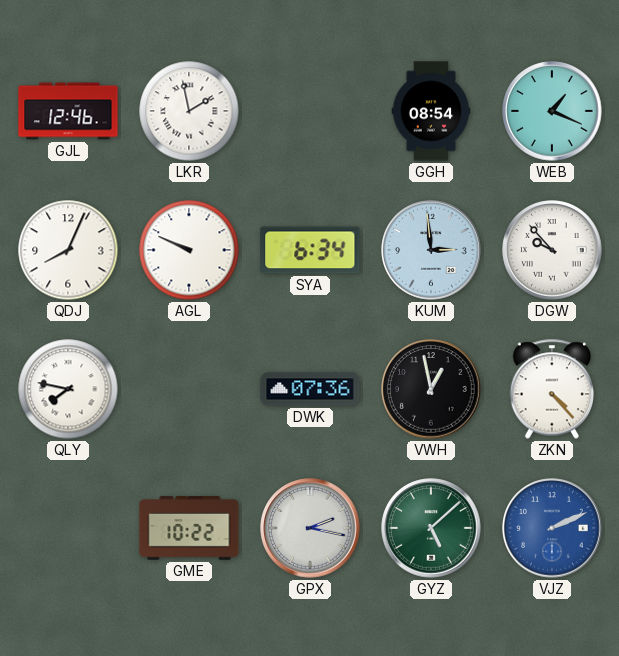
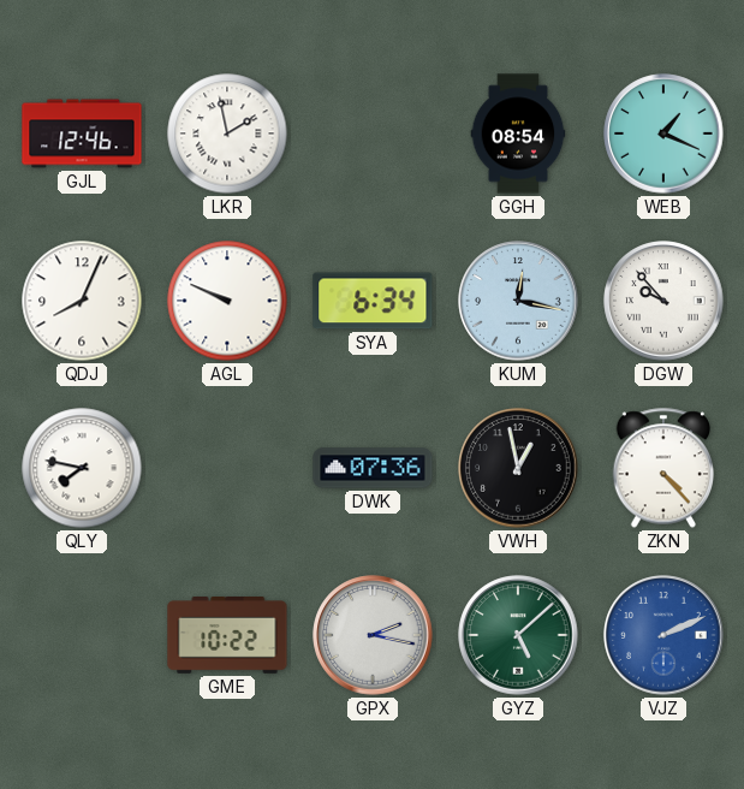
KUM: 2:59 -> 12:17 (518, 301)
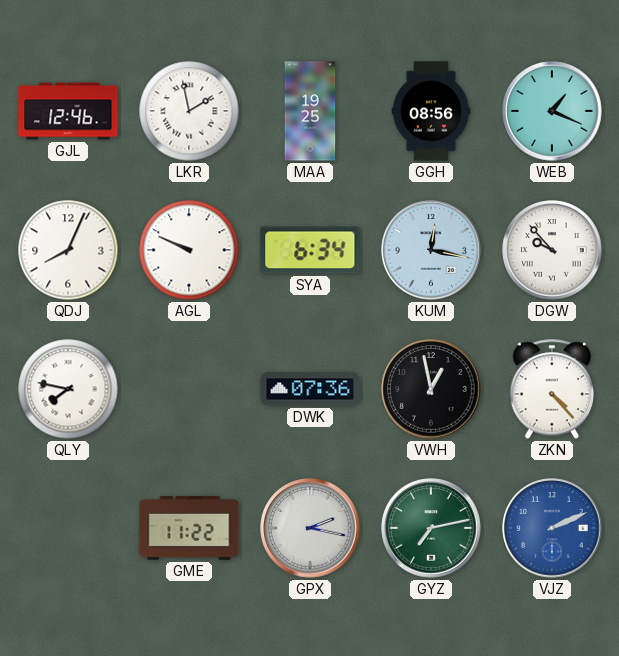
MAA: none -> 19:25 (310, 111)
GGH: 08:54 -> 08:56 (431, 111)
GME: 10:22 -> 11:22 (189, 529)
GYZ: 5:08 -> 7:13 (431, 528)
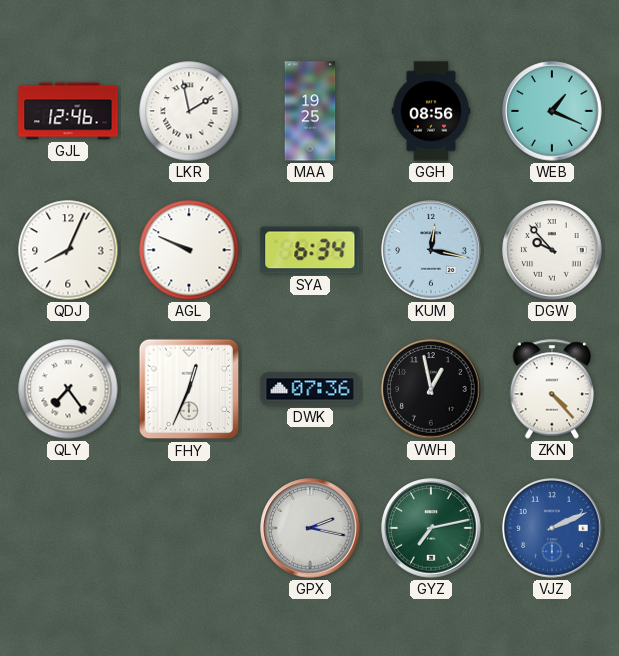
QLY: 7:47 -> 7:24 (68, 389)
FHY: none -> 12:34 (189, 389)
GME: 11:22 -> none (189, 529)
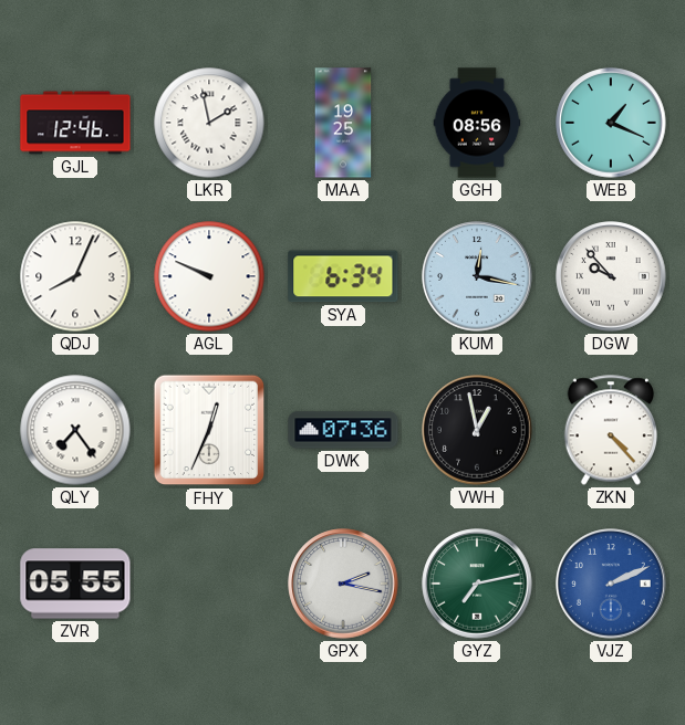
ZVR: none -> 05:55 (75, 584)
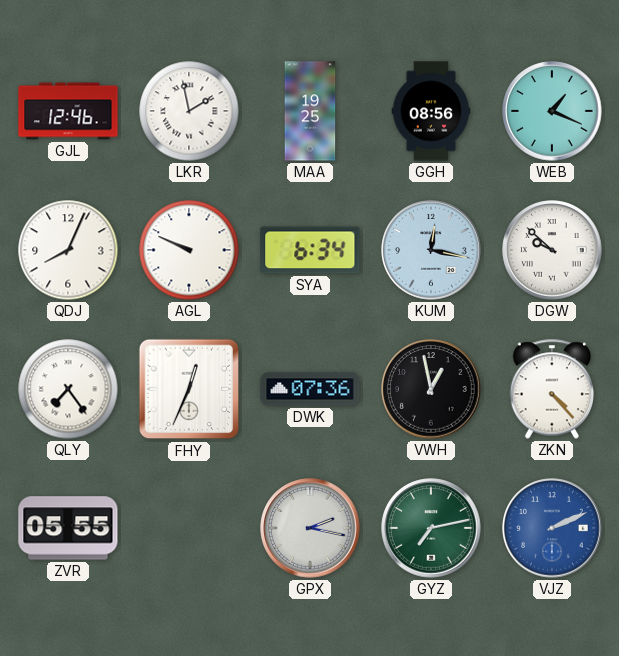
DGW: 9:53 -> 9:52 (552, 250)
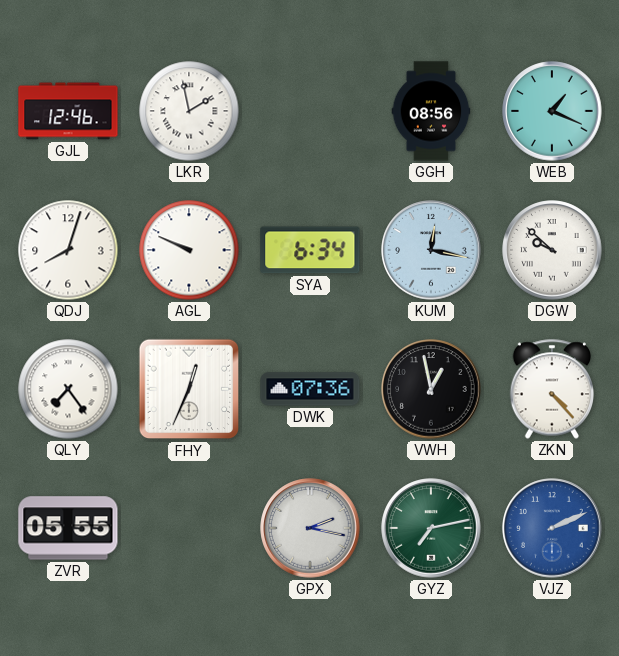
MAA: 19:25 -> none (310, 111)
QDJ: 8:04 -> 8:03 (68, 250)
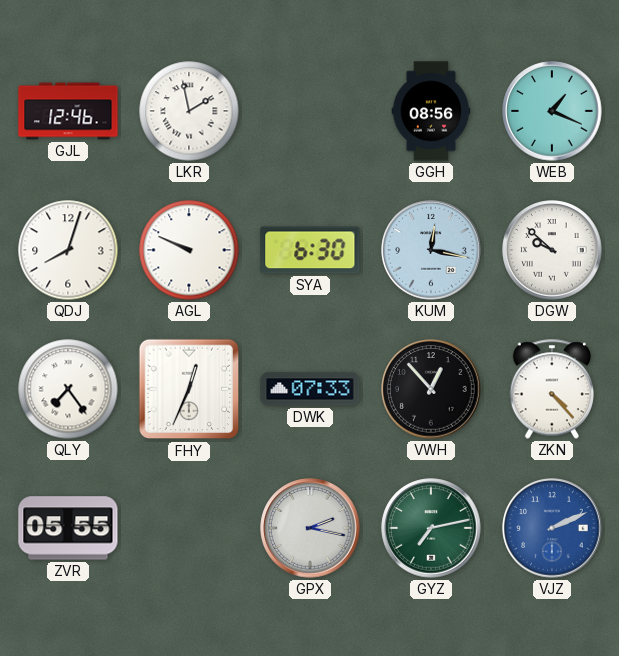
SYA: 6:34 -> 6:30 (310, 250)
DWK: 07:36 -> 07:33 (310, 389)
VWH: 12:58 -> 12:53 (431, 389)
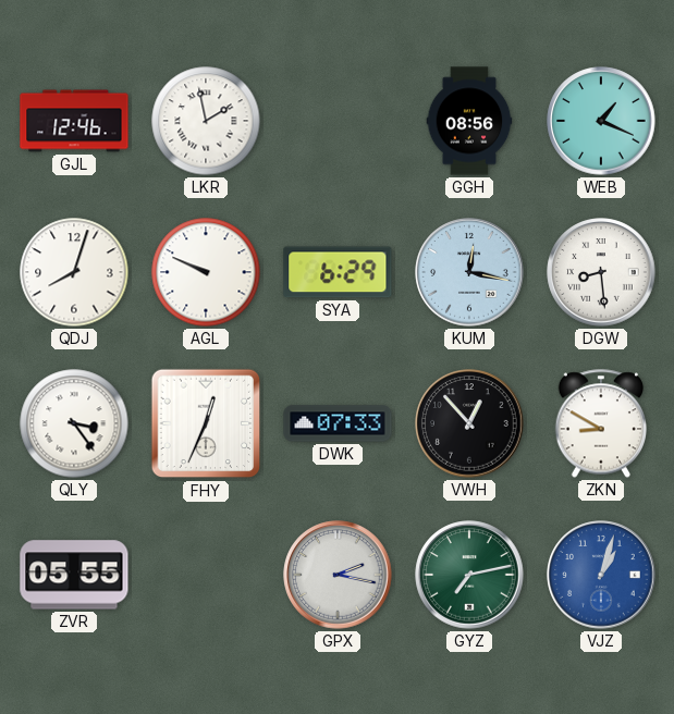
SYA: 6:30 -> 6:29 (338, 272)
DGW: 9:52 -> 8:29 (601, 272)
QLY: 7:24 -> 3:24 (74, 423)
ZKN: 4:23 -> 8:50 (600, 423)
VJZ: 2:11 -> 1:03 (601, 575)
